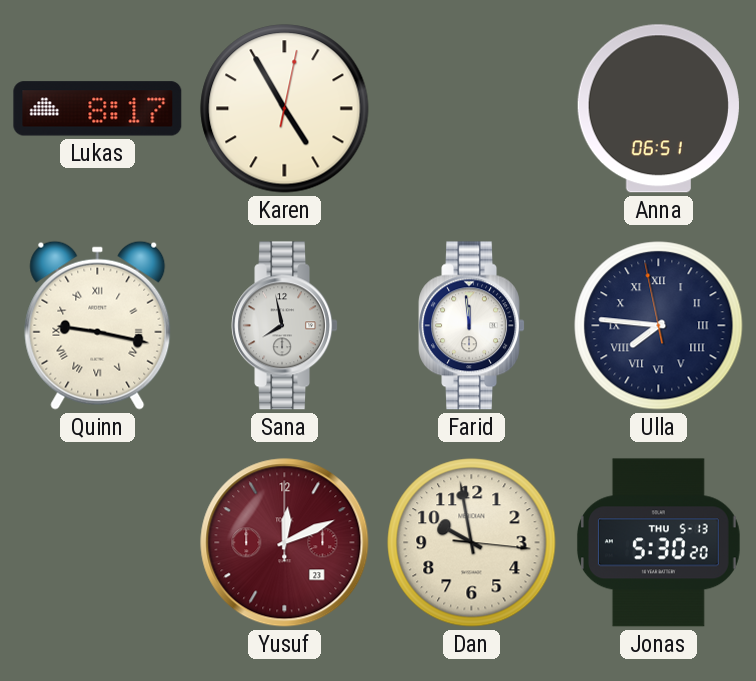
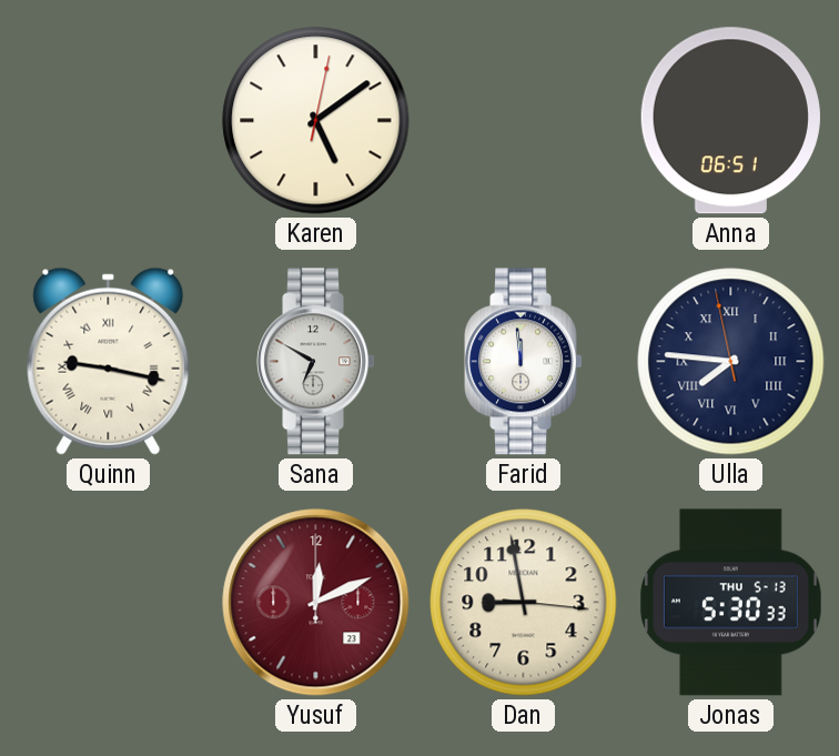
Lukas: 8:17 -> none (98, 109)
Karen: 4:55 -> 5:09 (316, 121)
Sana: 7:58 -> 6:50 (315, 362)
Dan: 9:58 -> 8:58 (524, 603)
Jonas: 5:30:20 -> 5:30:33 (730, 603)
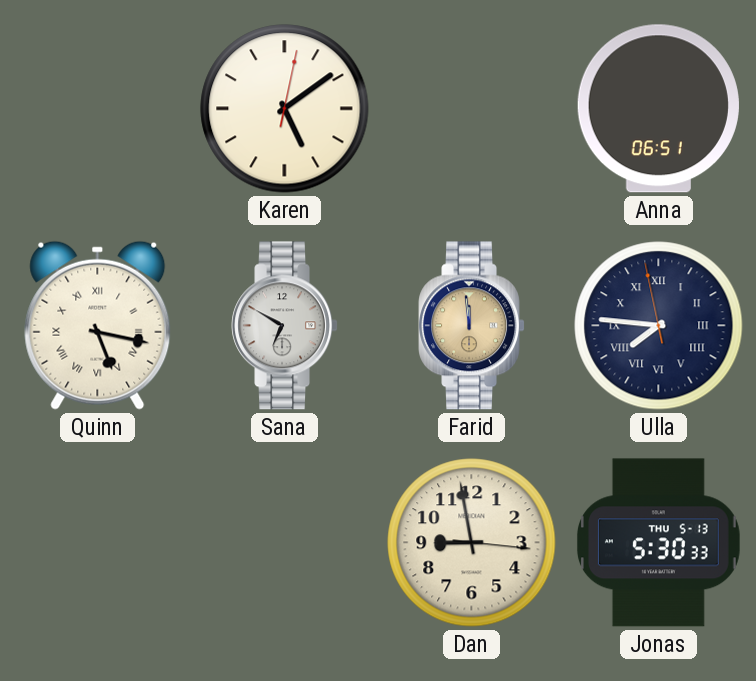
Quinn: 9:17 -> 5:17 (98, 325)
Farid dial: white -> champagne (471, 326)
Yusuf: 12:11 -> none (316, 603)
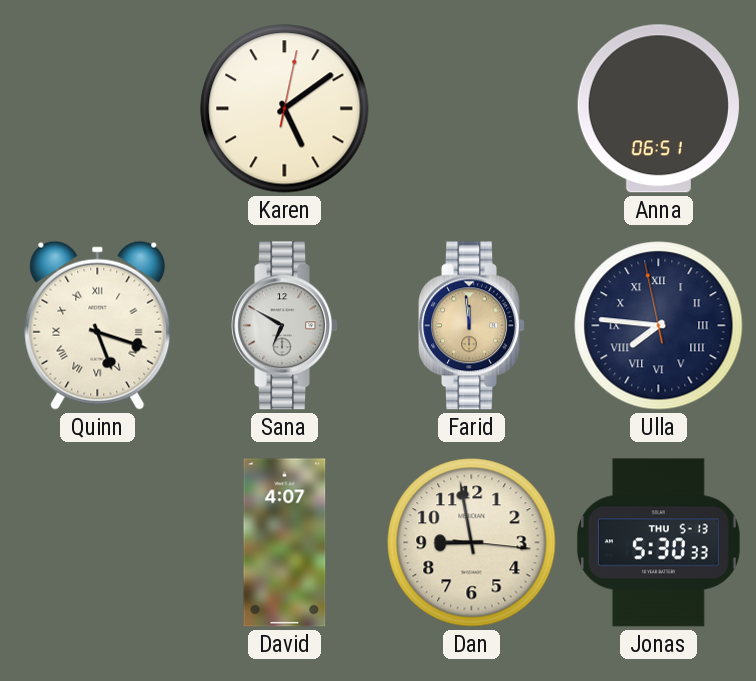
Quinn: 5:17 -> 5:18 (98, 325)
David: none -> 4:07 (285, 543)
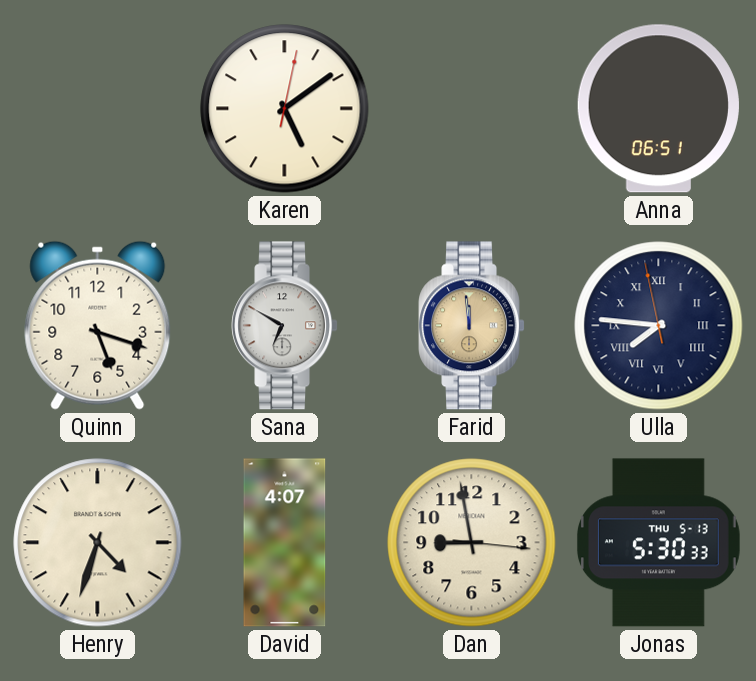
Quinn numerals: Roman -> Arabic (98, 325)
Henry: none -> 4:33 (98, 543)
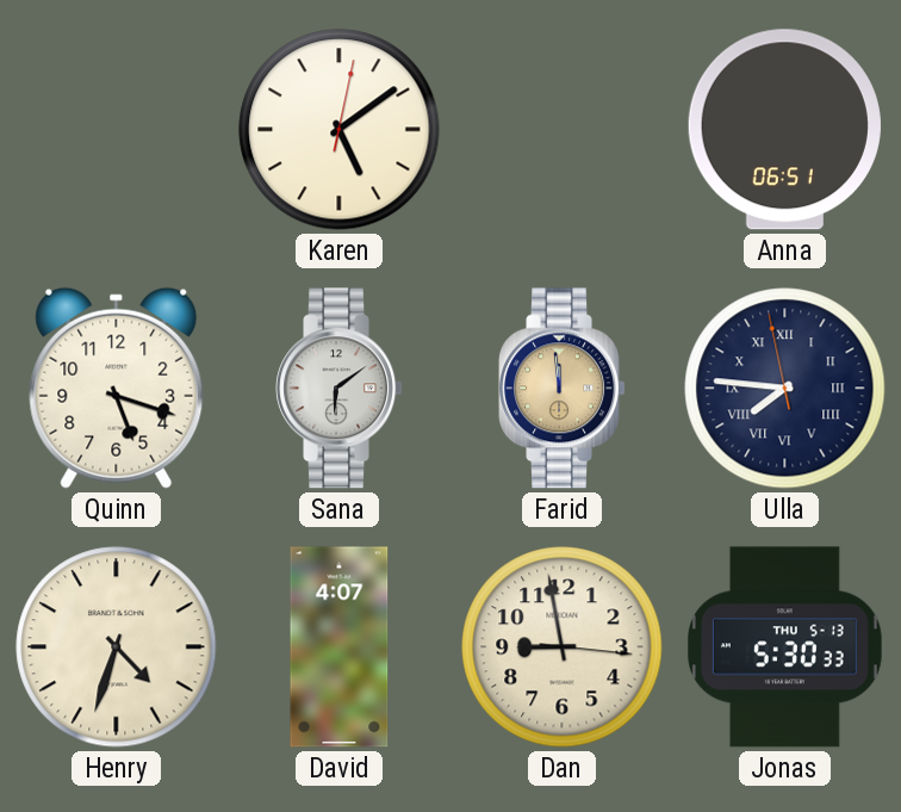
Sana: 6:50 -> 6:09 (338, 389)
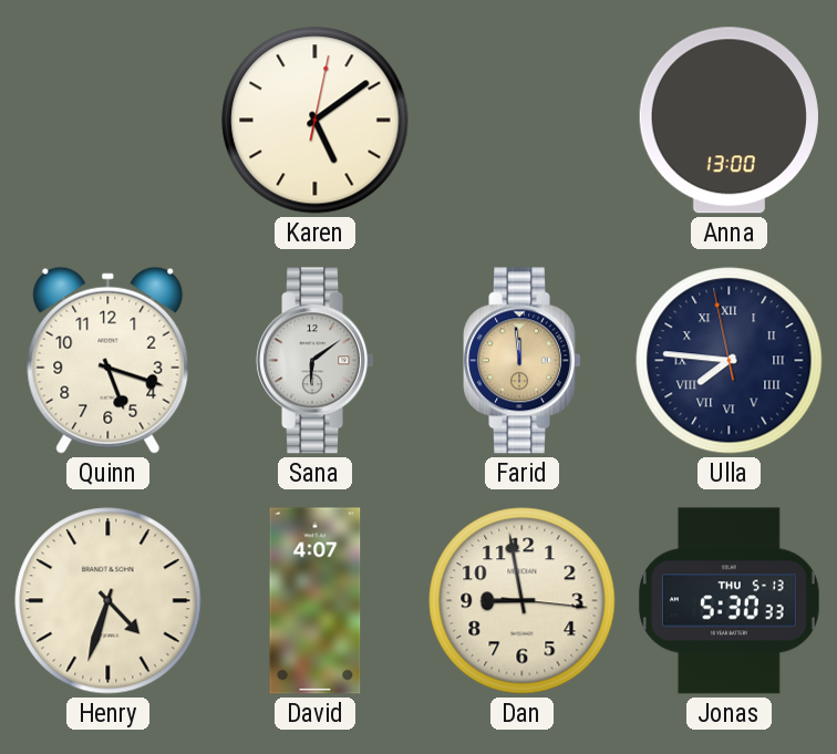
Anna: 06:51 -> 13:00 (728, 121)
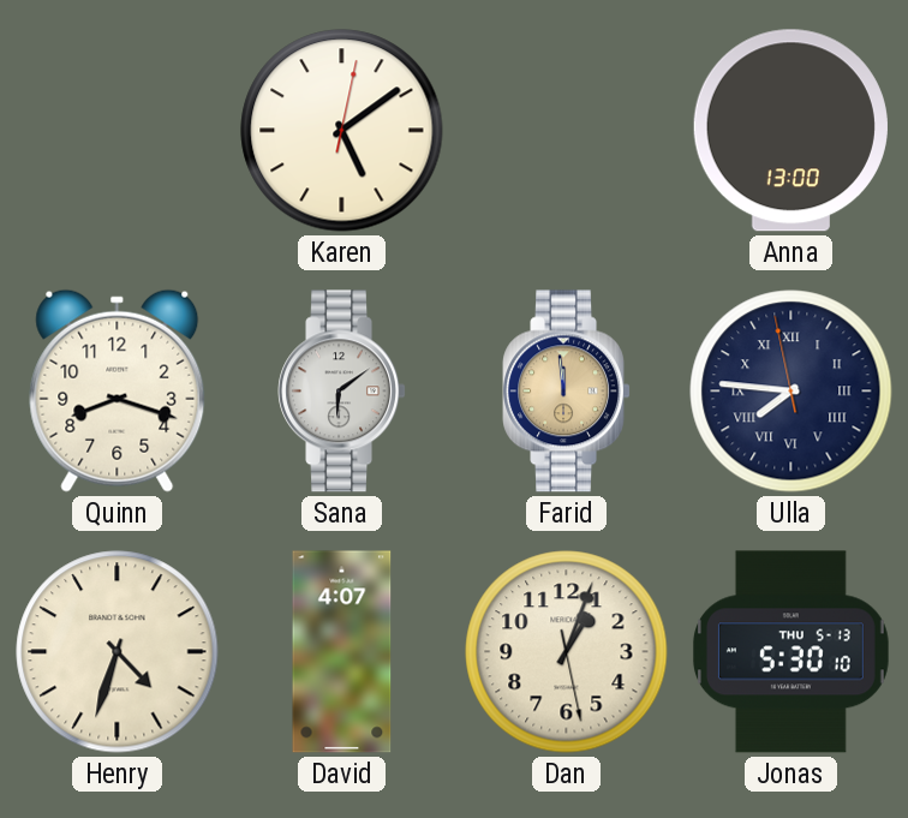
Quinn: 5:18 -> 8:18 (118, 390)
Dan: 8:58 -> 1:03 (567, 652)
Jonas: 5:30:33 -> 5:30:10 (790, 652)
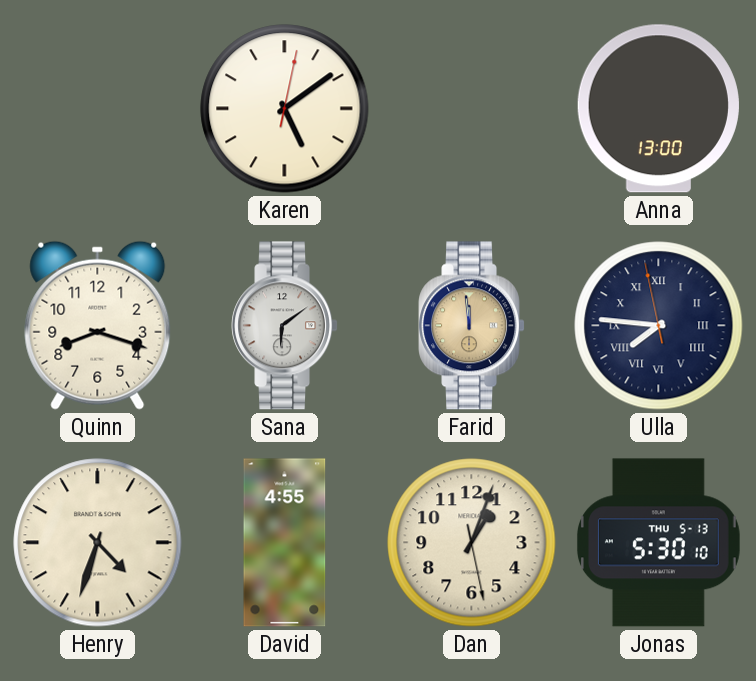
David: 4:07 -> 4:55 (285, 543)
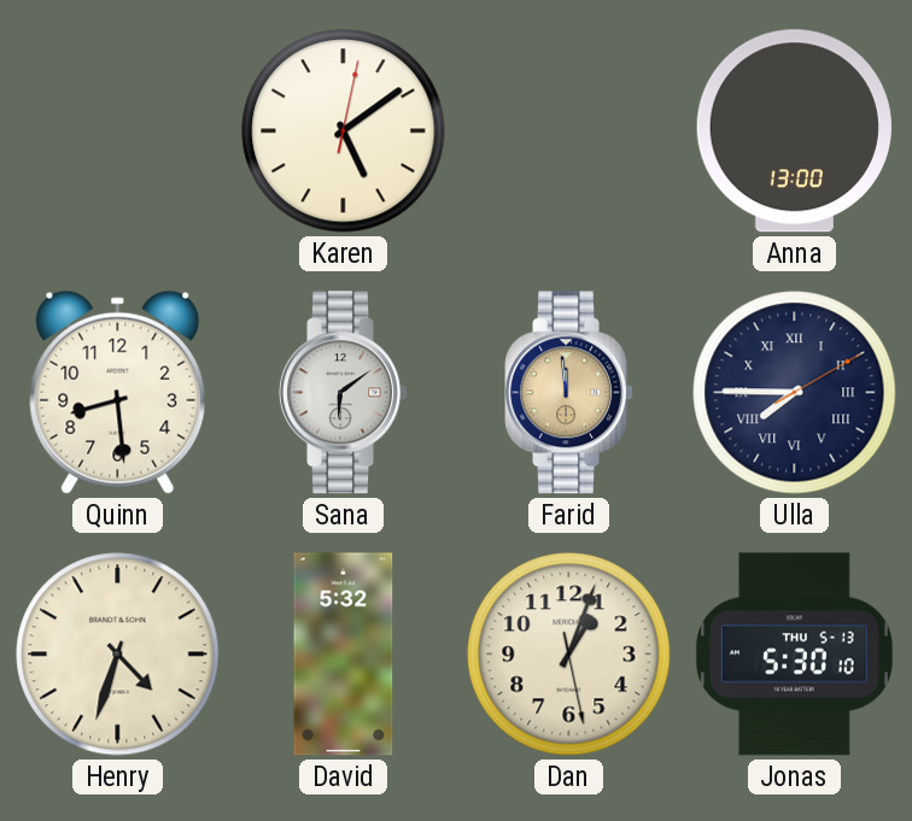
Quinn: 8:18 -> 8:29 (118, 392)
Ulla: 7:45:58 -> 7:45:10 (795, 393)
David: 4:55 -> 5:32 (344, 655)
